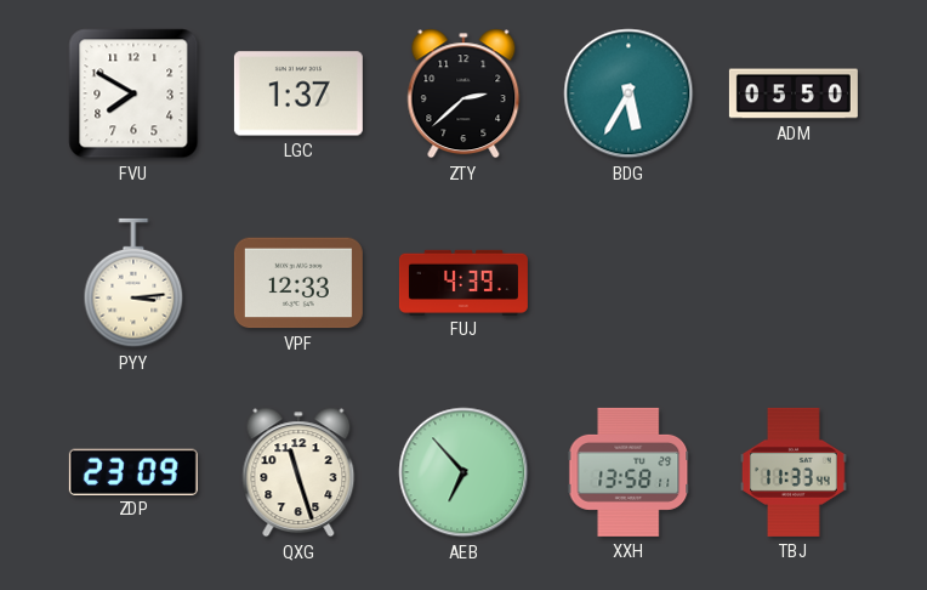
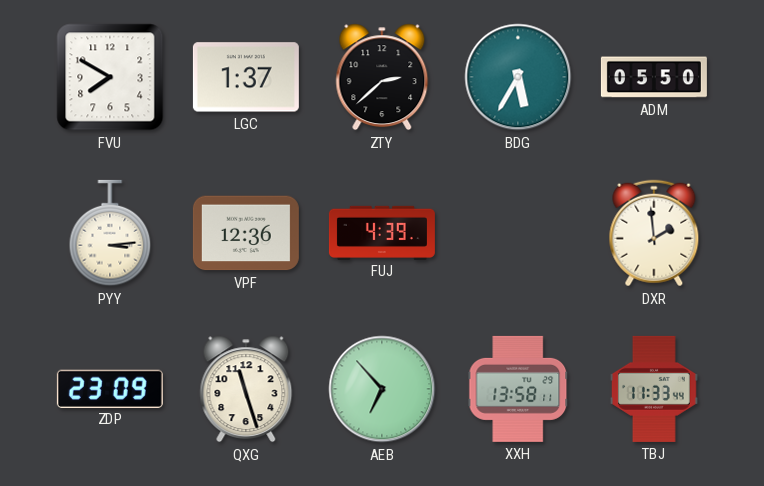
VPF: 12:33 -> 12:36 (246, 233)
DXR: none -> 1:59 (654, 233)
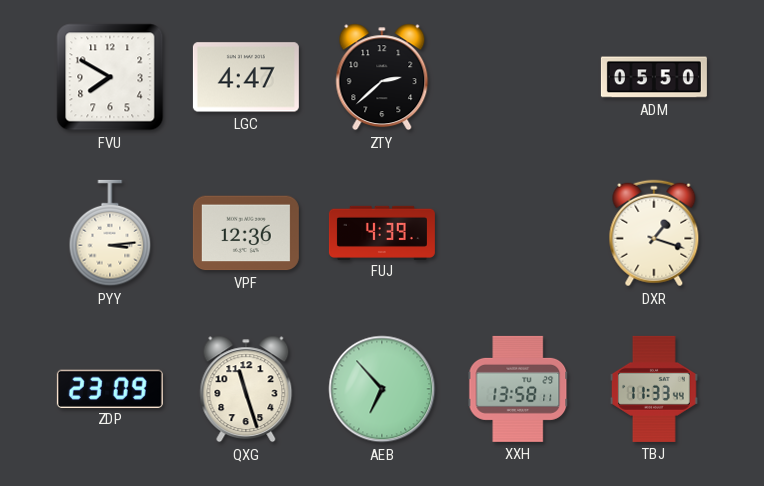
LGC: 1:37 -> 4:47 (246, 77)
BDG: 5:35 -> none (518, 77)
DXR: 1:59 -> 1:18 (654, 233)
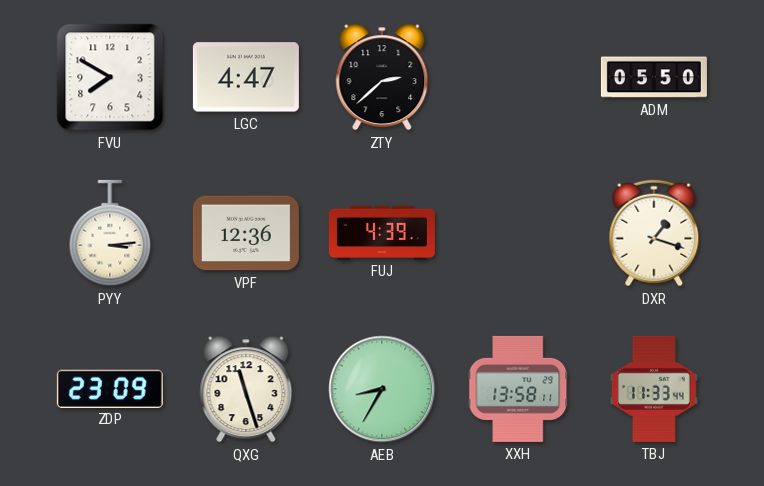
AEB: 6:53 -> 8:35 (382, 389)
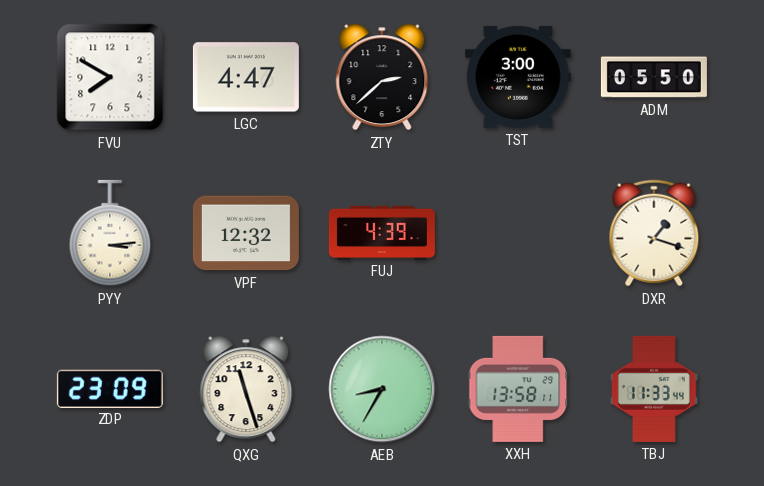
TST: none -> 3:00 (518, 77)
VPF: 12:36 -> 12:32 (246, 233)
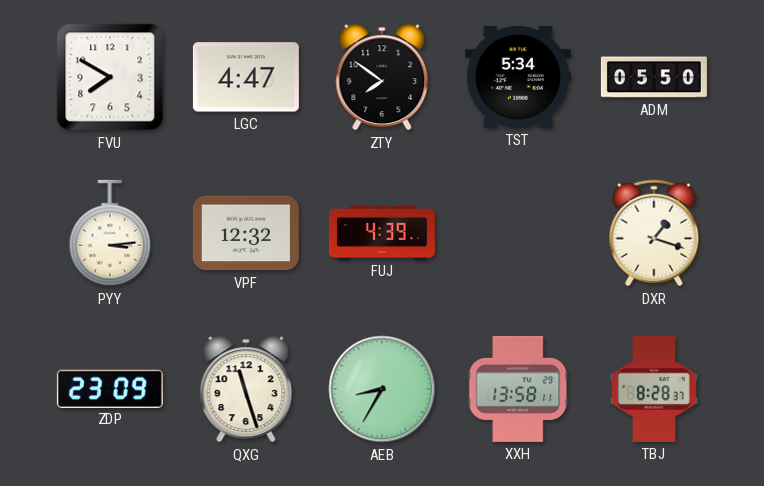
ZTY: 2:38 -> 7:51 (382, 77)
TST: 3:00 -> 5:34 (518, 77)
TBJ: 11:33 -> 8:28 (655, 389)
